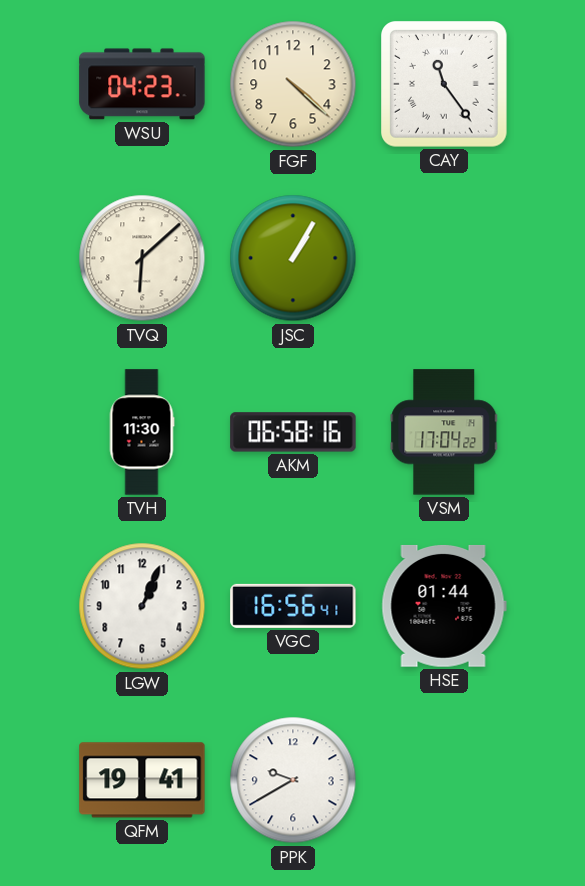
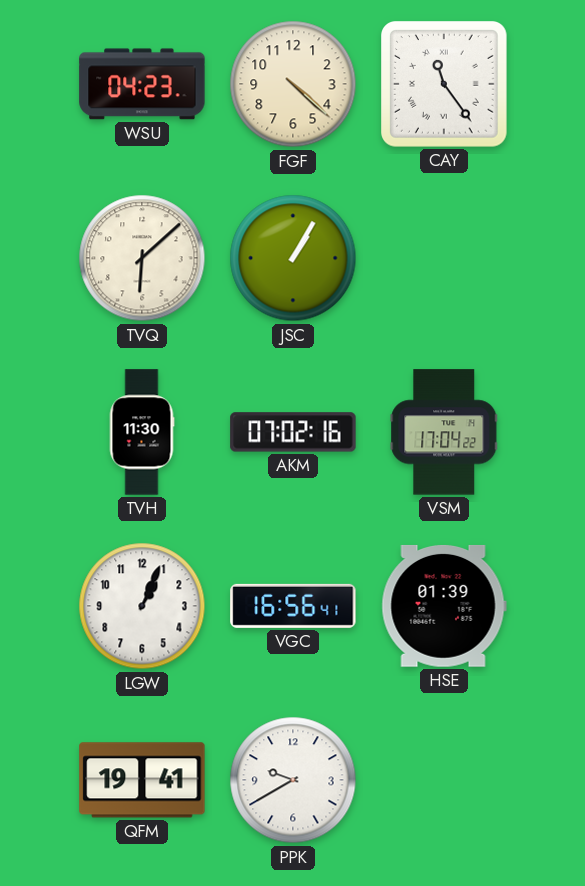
AKM: 06:58 -> 07:02 (293, 432)
HSE: 01:44 -> 01:39 (444, 606)
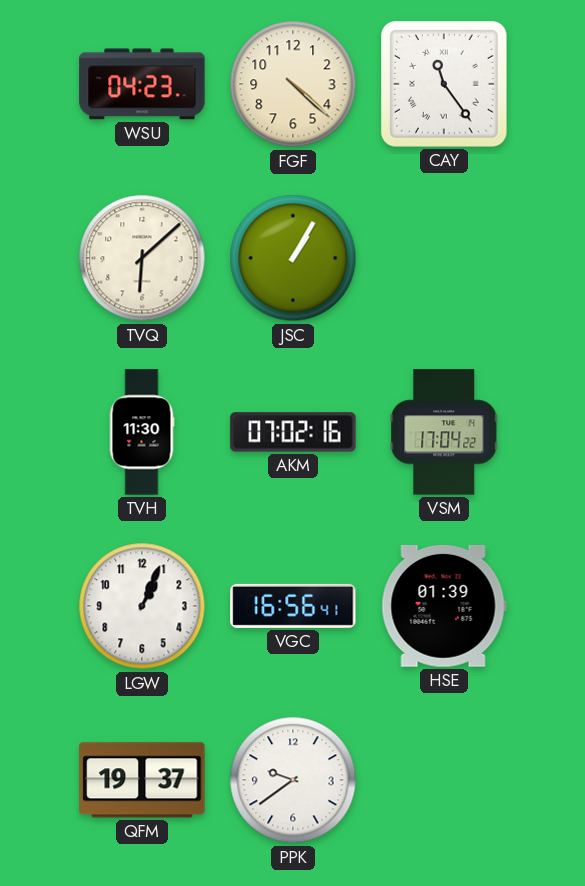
QFM: 19:41 -> 19:37 (142, 780)
PPK: 9:40 -> 9:39 (293, 780)
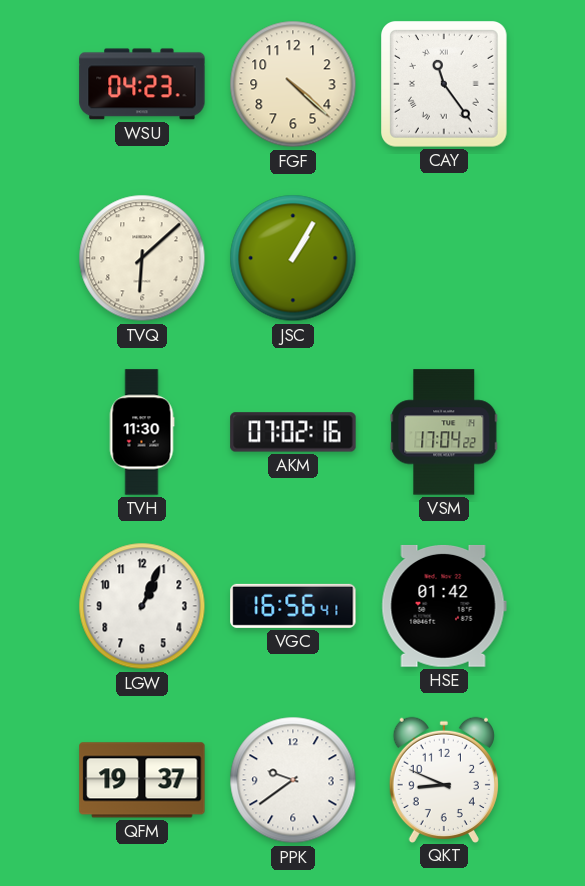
HSE: 01:39 -> 01:42 (444, 606)
QKT: none -> 8:49 (444, 779)
